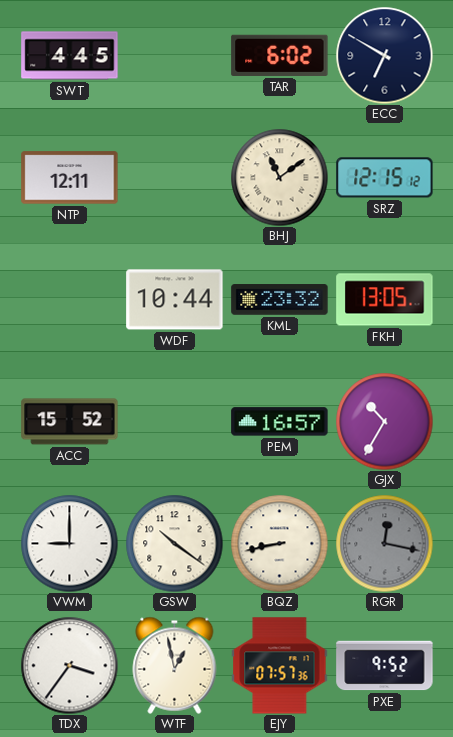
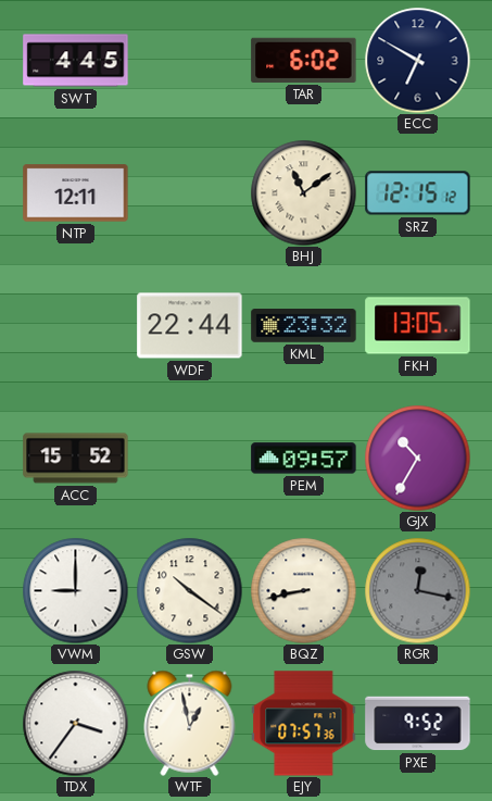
WDF: 10:44 -> 22:44 (190, 326)
PEM: 16:57 -> 09:57 (304, 459)
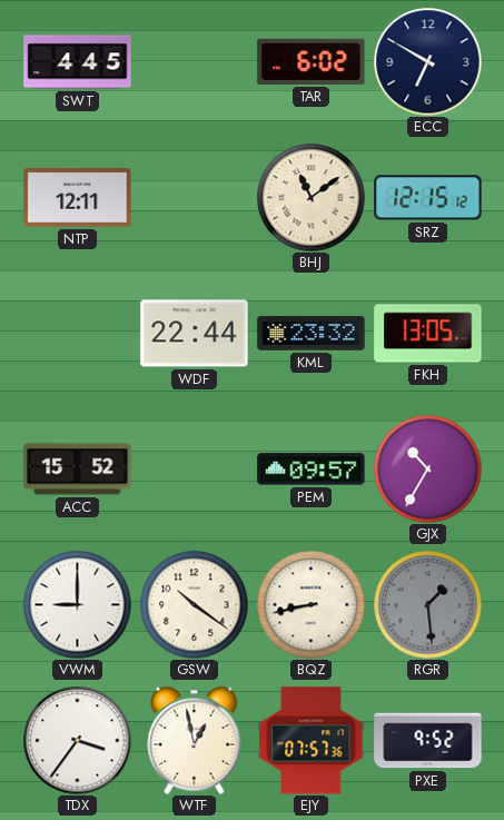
RGR: 12:17 -> 1:29 (427, 604)
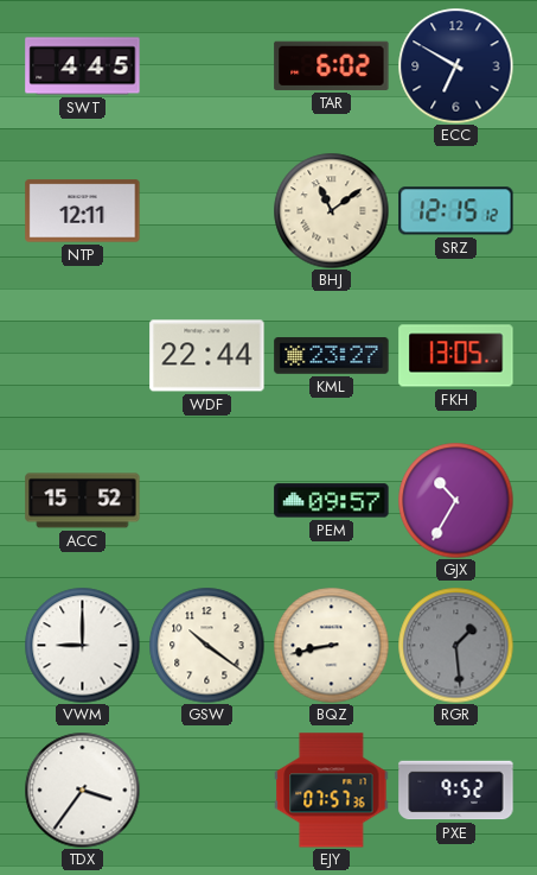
KML: 23:32 -> 23:27 (332, 356)
WTF: 12:58 -> none (195, 740)
